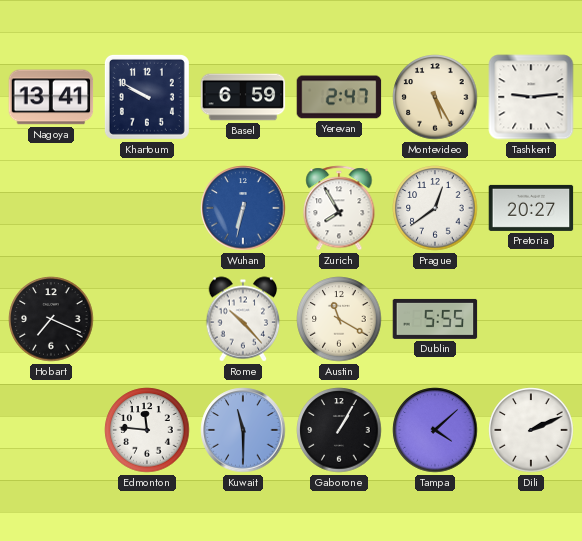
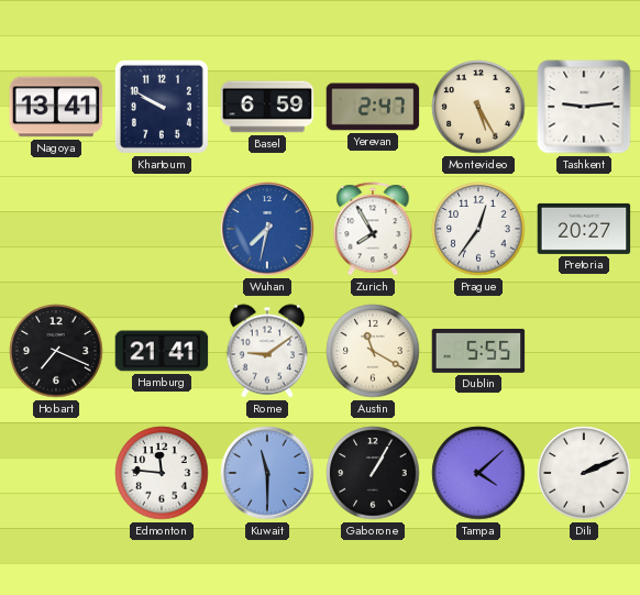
Wuhan: 6:32 -> 7:32 (267, 229)
Prague: 12:39 -> 12:36 (478, 229)
Hamburg: none -> 21:41 (162, 351)
Rome: 10:23 -> 9:09 (267, 351)
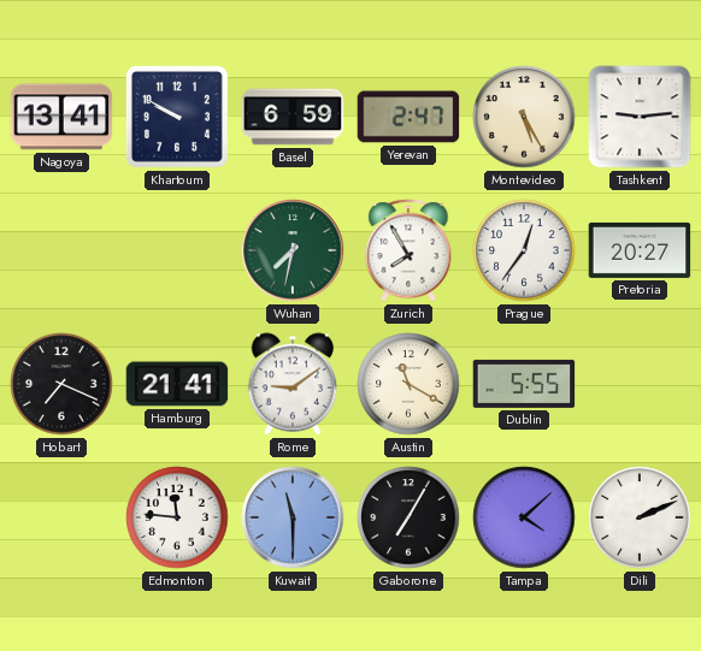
Wuhan dial: blue -> green (293, 250)
Gaborone: 1:05 -> 7:05 (408, 517)
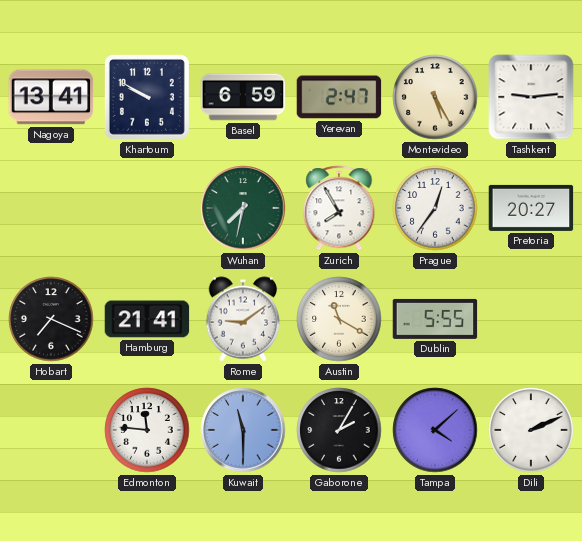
Gaborone: 7:05 -> 2:05 (339, 430)
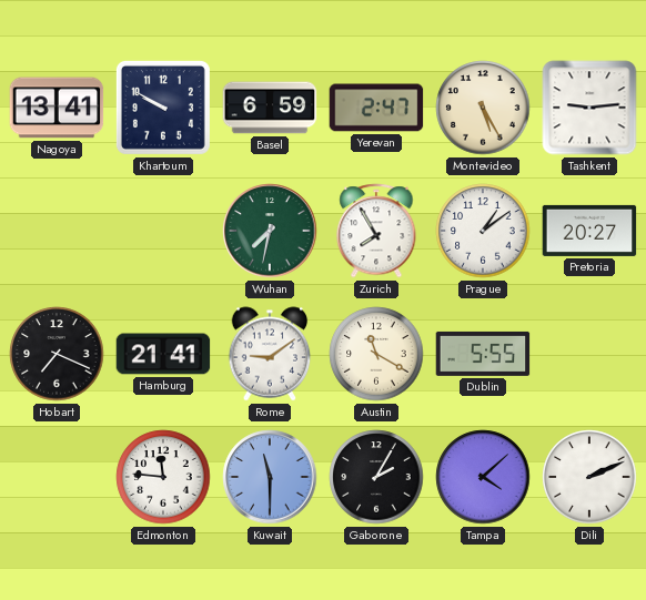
Prague: 12:36 -> 1:09 (483, 231)
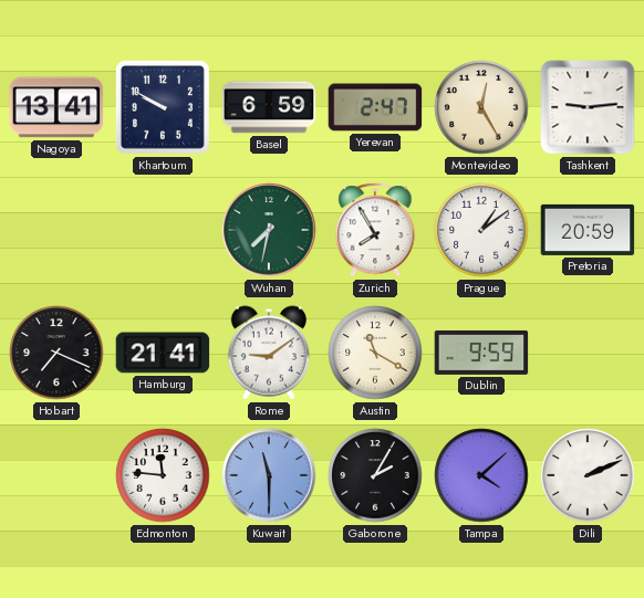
Montevideo: 5:25 -> 12:25 (481, 107)
Pretoria: 20:27 -> 20:59 (588, 230)
Dublin: 5:55 -> 9:59 (481, 353)
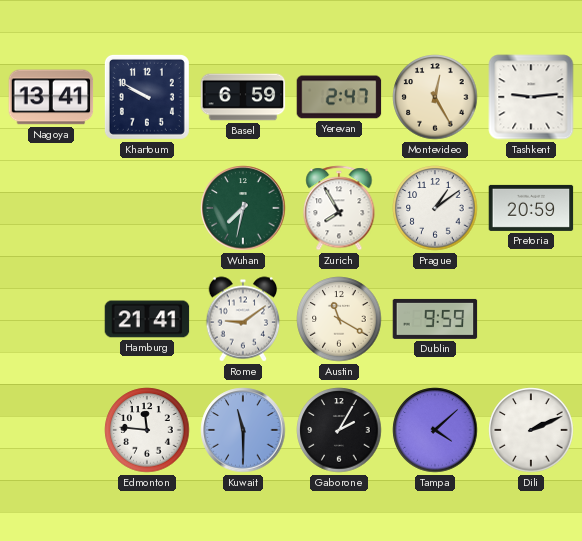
Hobart: 7:19 -> none (56, 353)
